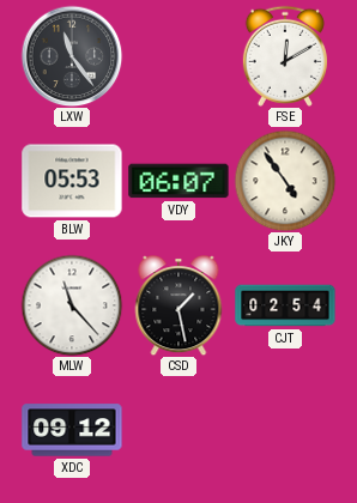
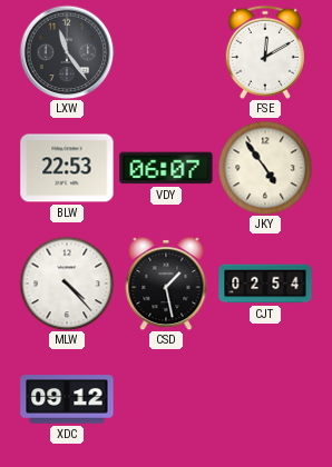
BLW: 05:53 -> 22:53 (67, 168)
MLW: 11:23 -> 4:23 (67, 284)
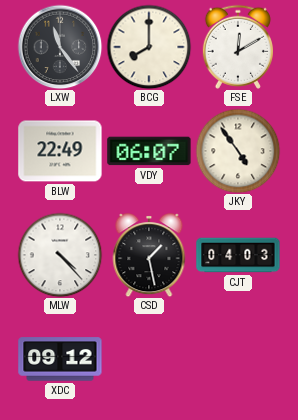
BCG: none -> 8:00 (149, 47)
BLW: 22:53 -> 22:49 (60, 151)
CJT: 02:54 -> 04:03 (238, 255)
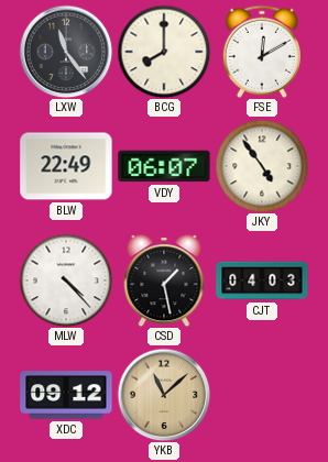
YKB: none -> 11:08 (164, 395)
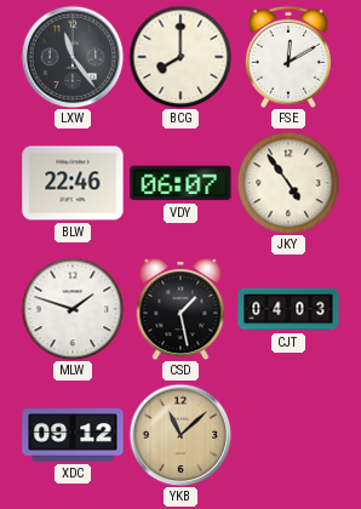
BLW: 22:49 -> 22:46 (73, 183)
MLW: 4:23 -> 1:48 (73, 309)
